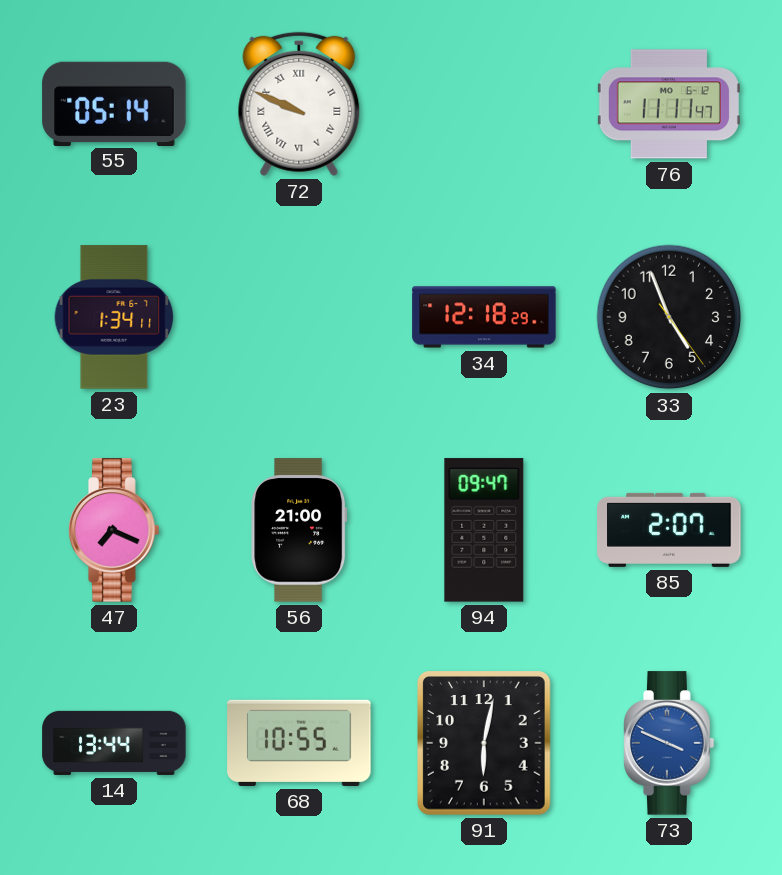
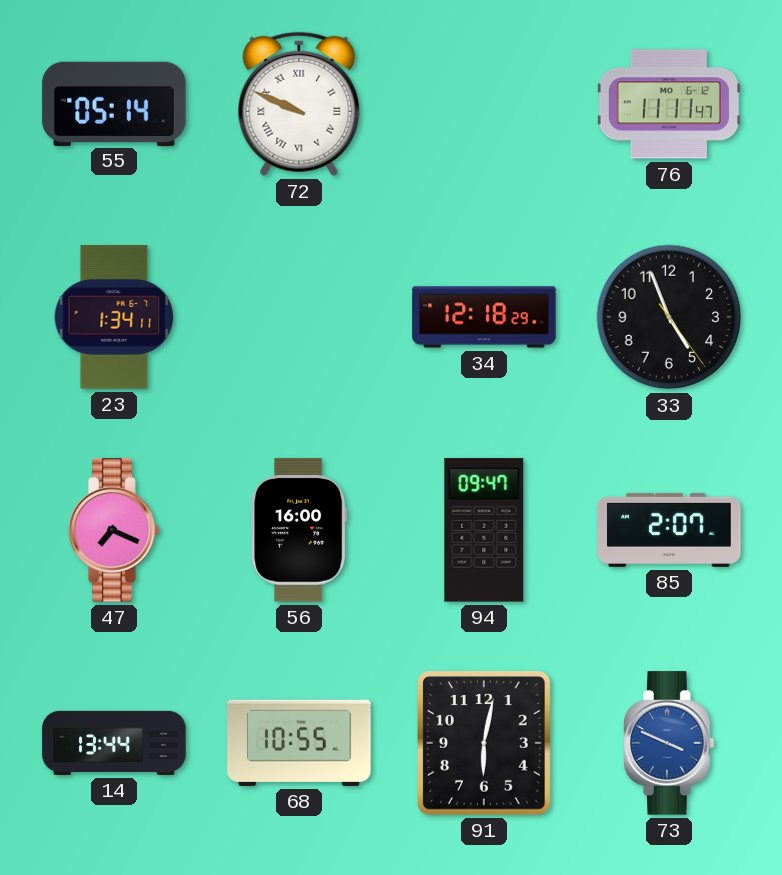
56: 21:00 -> 16:00 (299, 530)
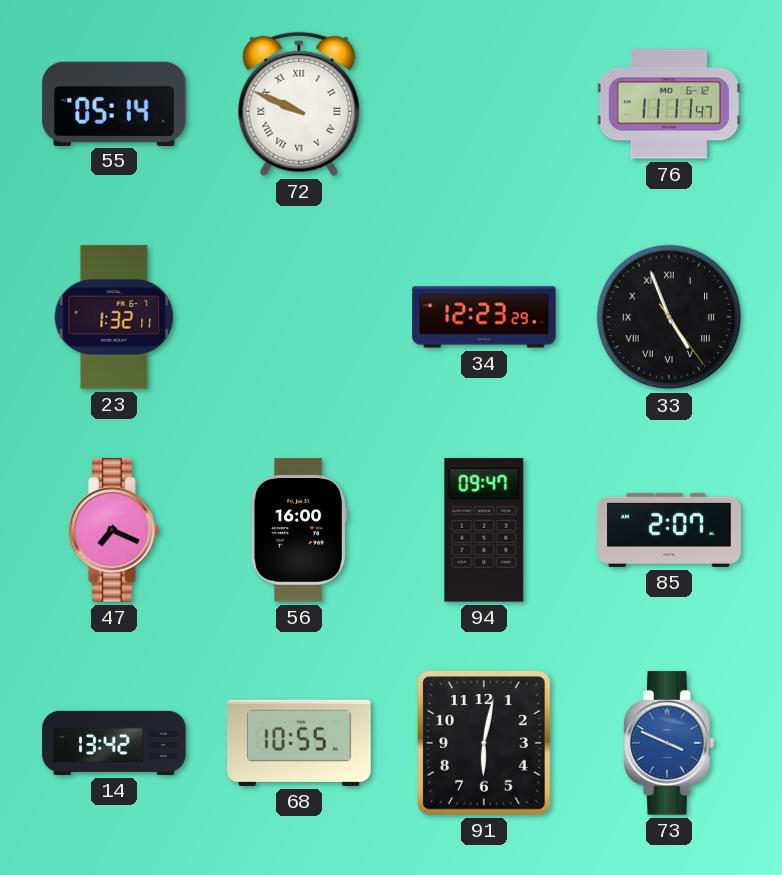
23: 1:34 -> 1:32 (114, 317)
34: 12:18 -> 12:23 (484, 317)
33 numerals: Arabic -> Roman (669, 317)
14: 13:44 -> 13:42 (114, 743)
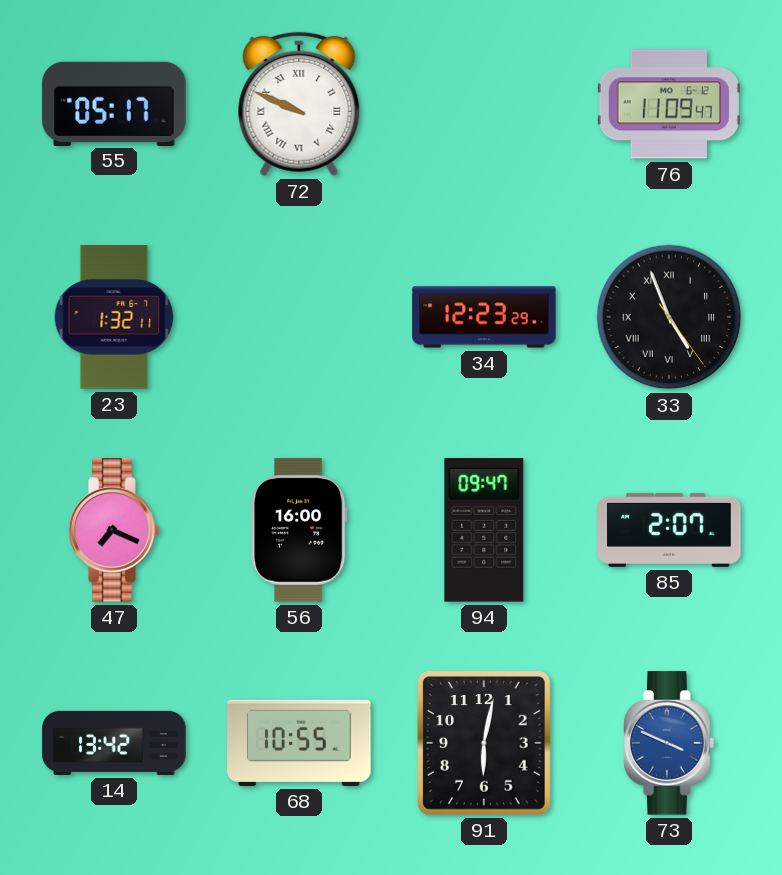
55: 05:14 -> 05:17 (114, 103)
76: 11:11 -> 11:09 (669, 104)
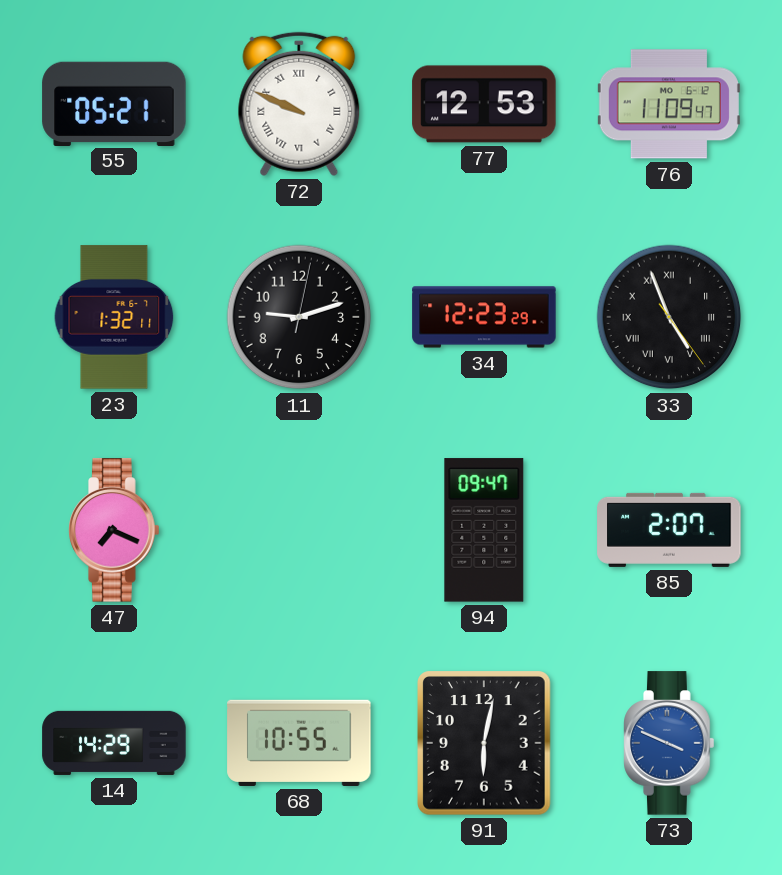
55: 05:17 -> 05:21 (114, 103)
77: none -> 12:53 (484, 104)
11: none -> 9:12 (299, 317)
56: 16:00 -> none (299, 530)
14: 13:42 -> 14:29 (114, 743)
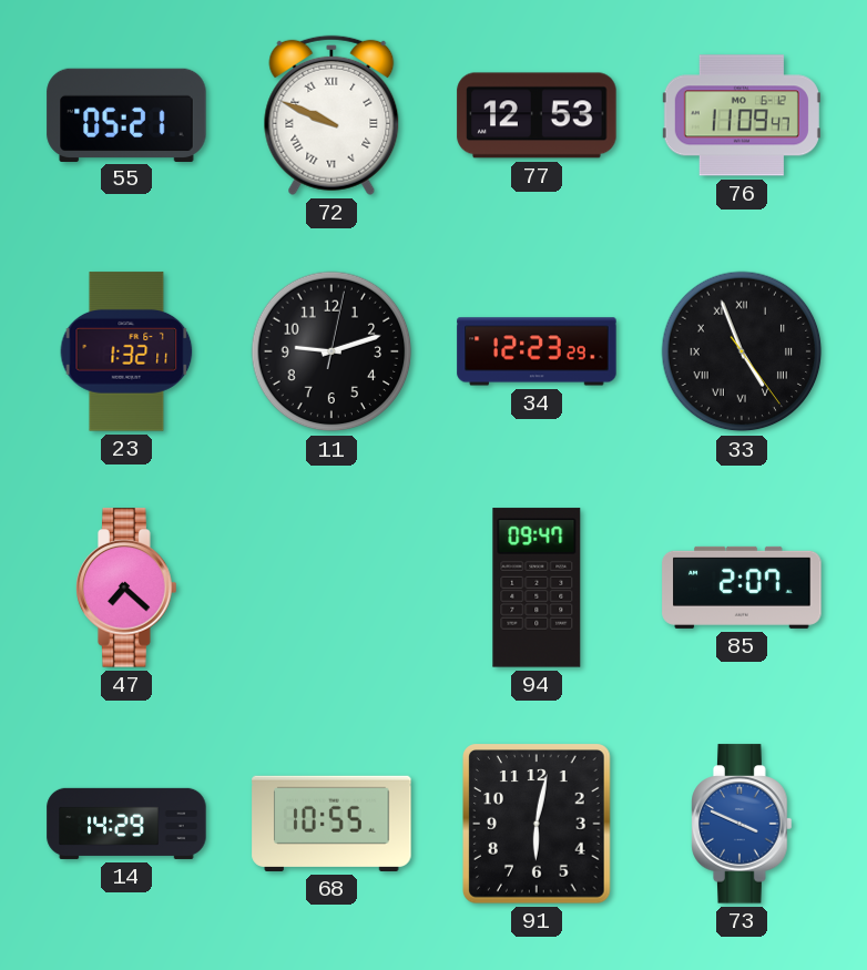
47: 7:19 -> 7:22 (126, 588)
